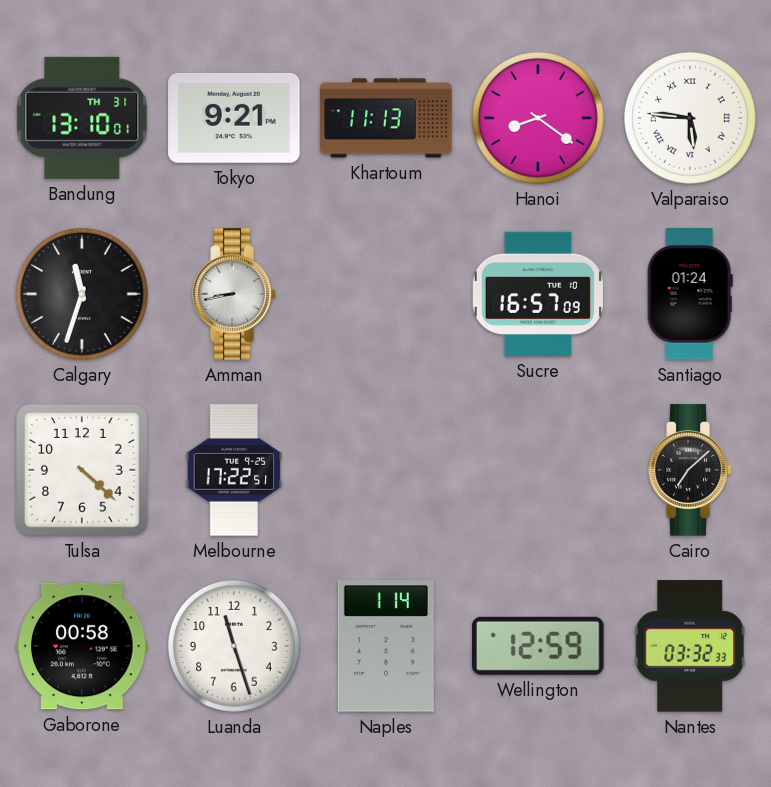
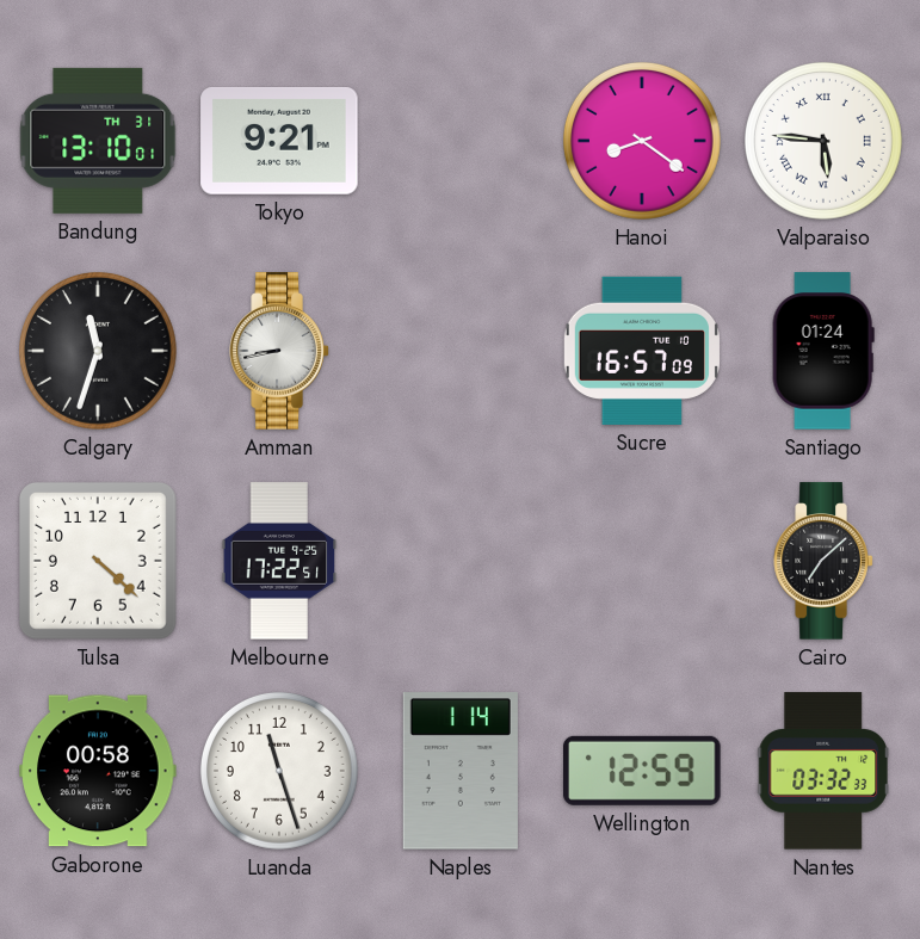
Khartoum: 11:13 -> none (386, 118)
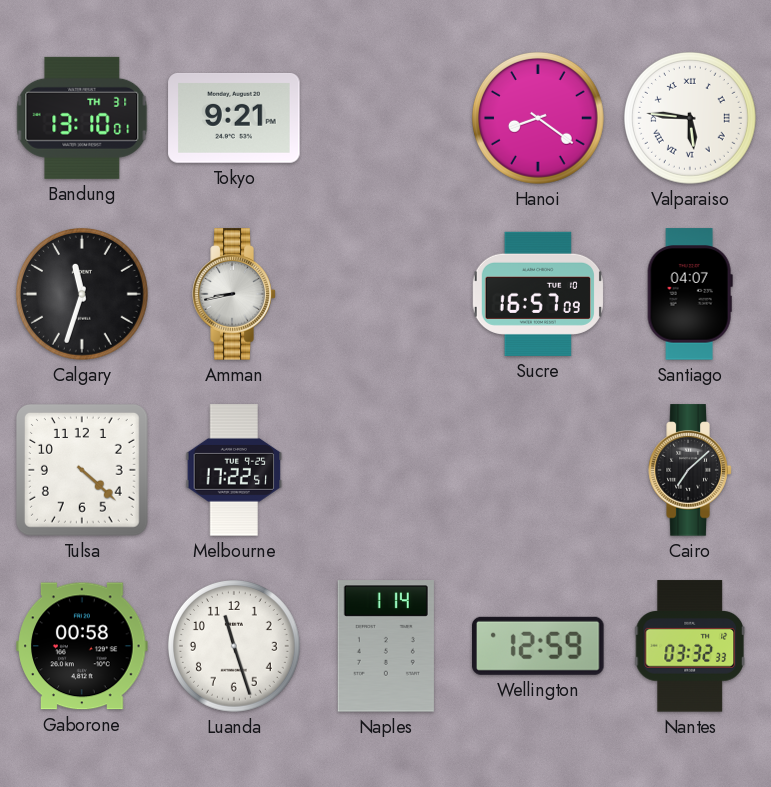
Santiago: 01:24 -> 04:07 (690, 294)
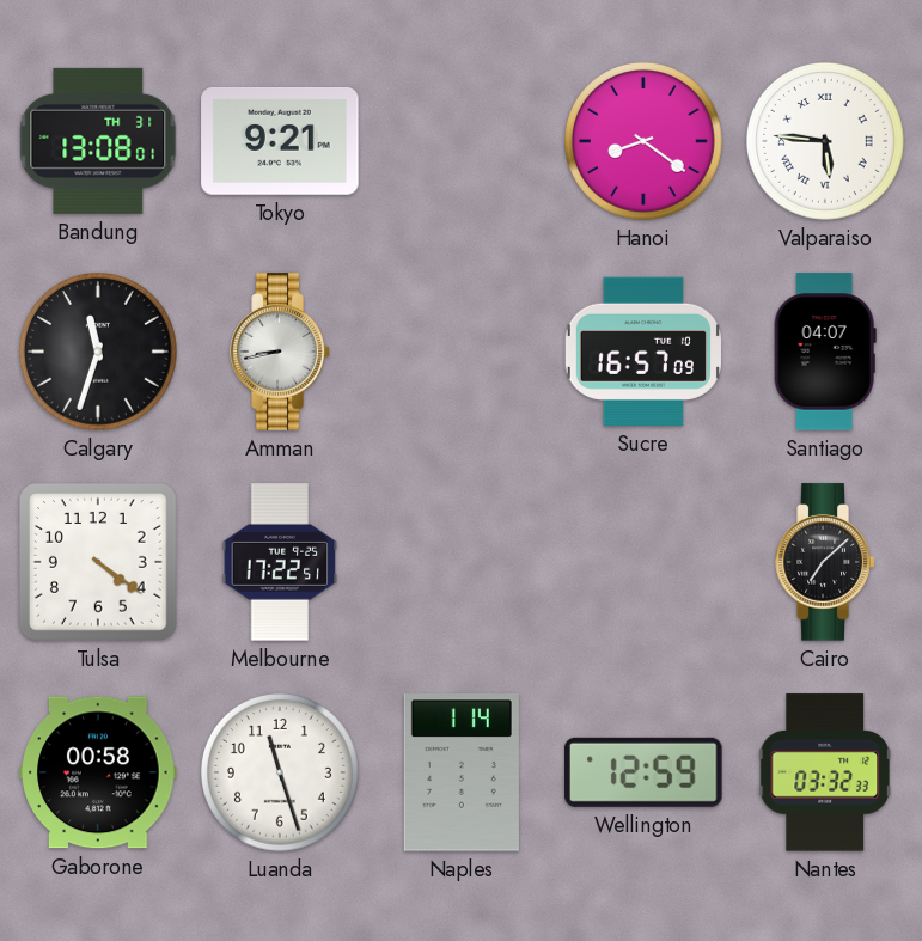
Bandung: 13:10 -> 13:08 (98, 141)
Tulsa: 4:22 -> 4:21 (98, 562)
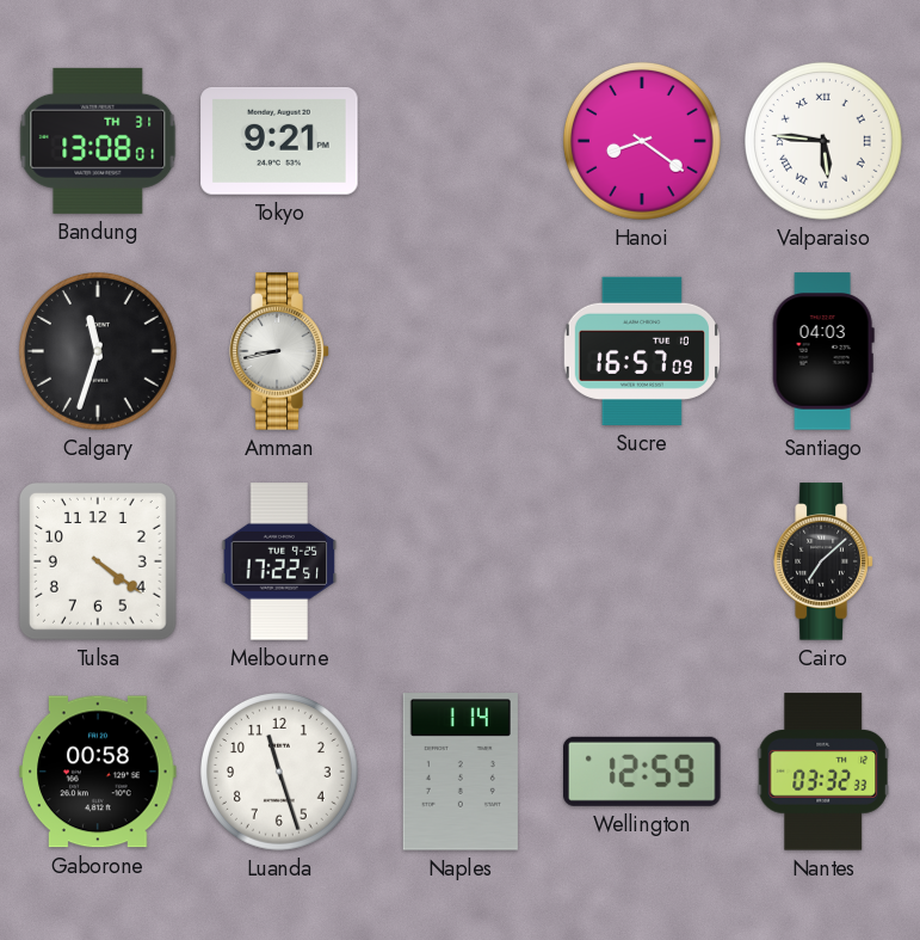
Santiago: 04:07 -> 04:03 (823, 351)
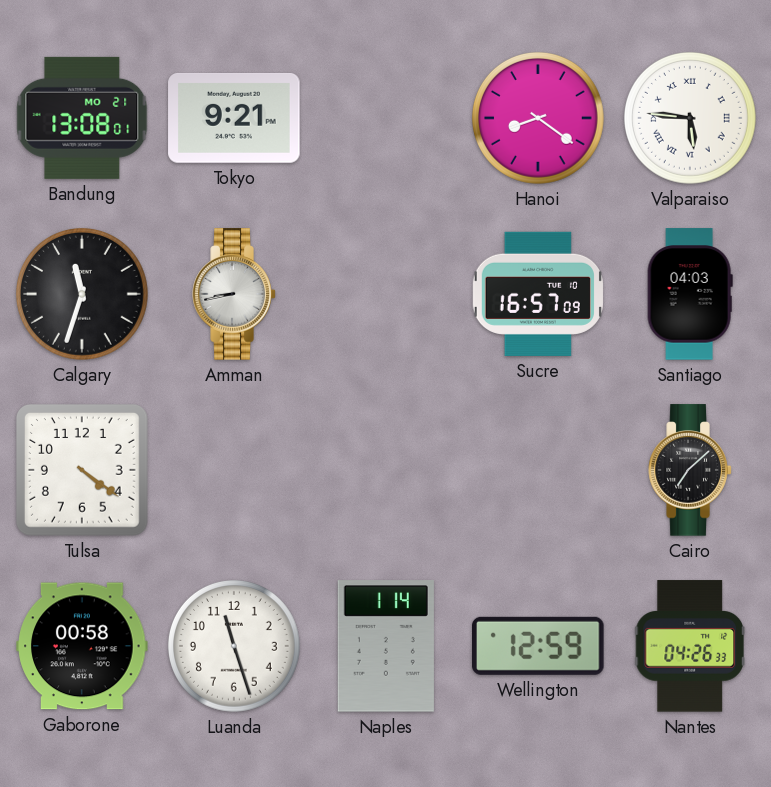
Bandung date: TH 31 -> MO 21 (82, 118)
Melbourne: 17:22 -> none (279, 561)
Nantes: 03:32 -> 04:26 (690, 646)
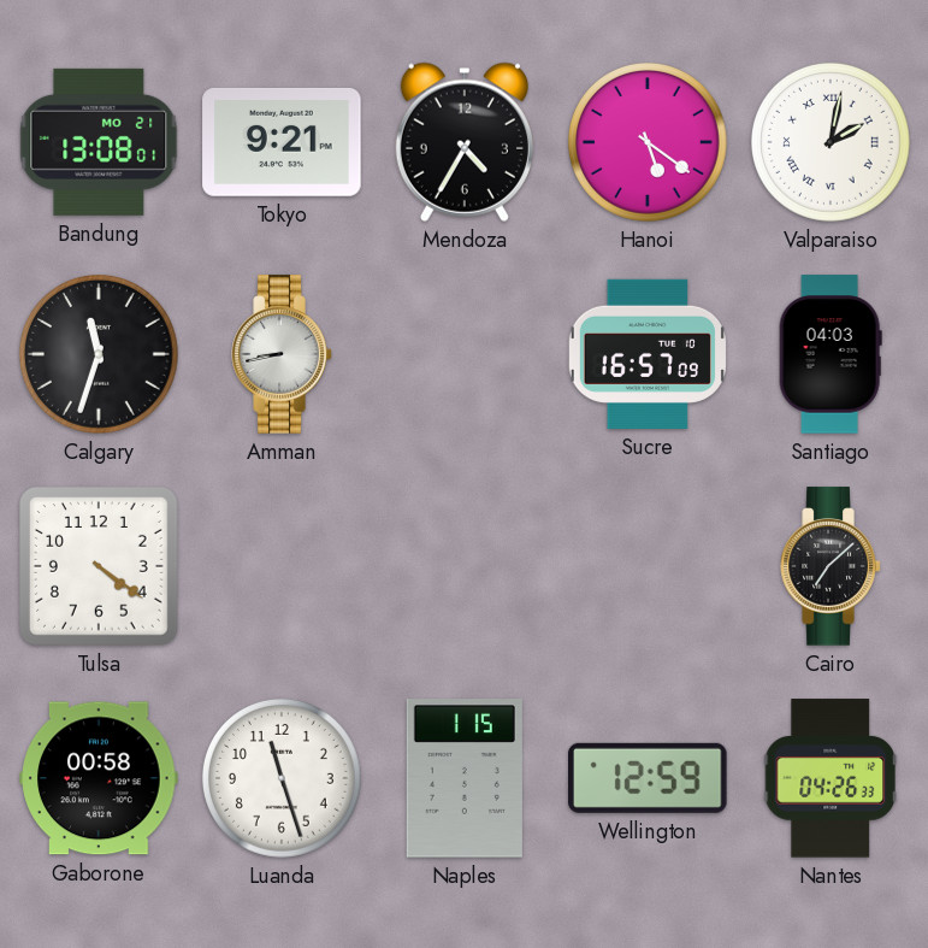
Mendoza: none -> 4:35 (465, 142)
Hanoi: 8:21 -> 5:21 (648, 142)
Valparaiso: 5:46 -> 2:02 (831, 142)
Naples: 1:14 -> 1:15 (465, 778)
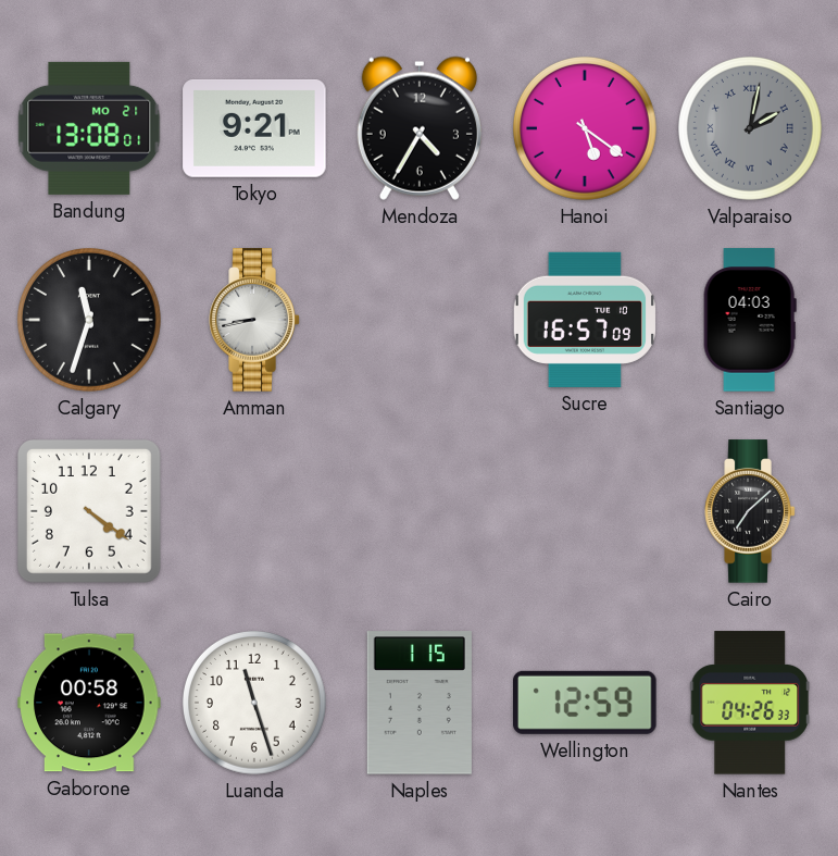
Valparaiso dial: white -> grey (750, 128)
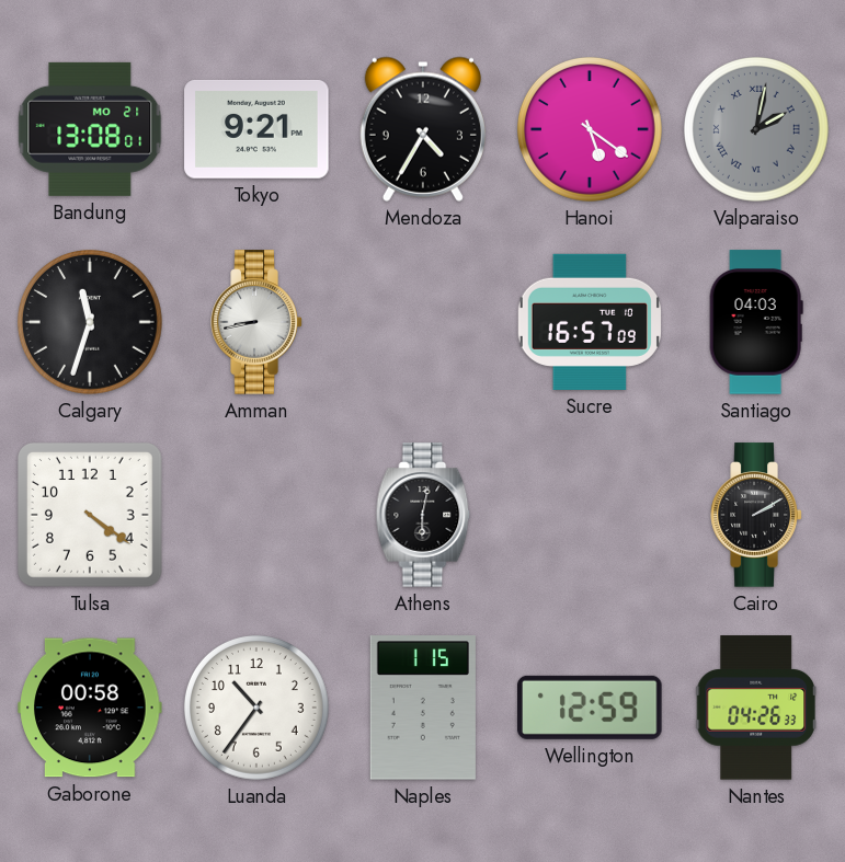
Athens: none -> 6:02 (423, 515)
Cairo: 7:08 -> 2:10 (756, 515)
Luanda: 11:27 -> 10:36 (256, 708)
